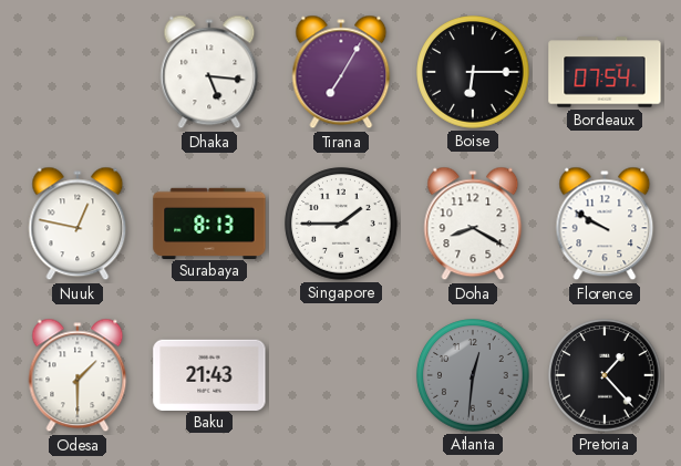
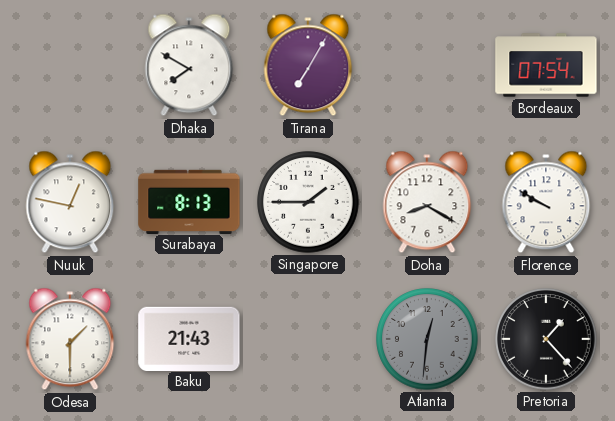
Dhaka: 5:16 -> 7:50 (189, 65)
Boise: 6:15 -> none (473, 72)
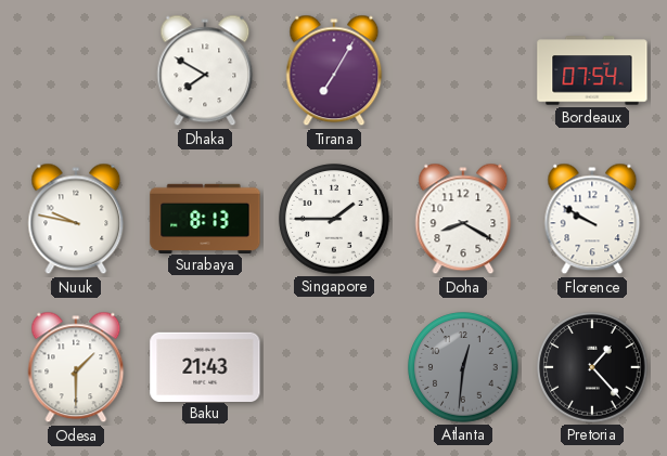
Nuuk: 12:47 -> 9:47 (76, 219)
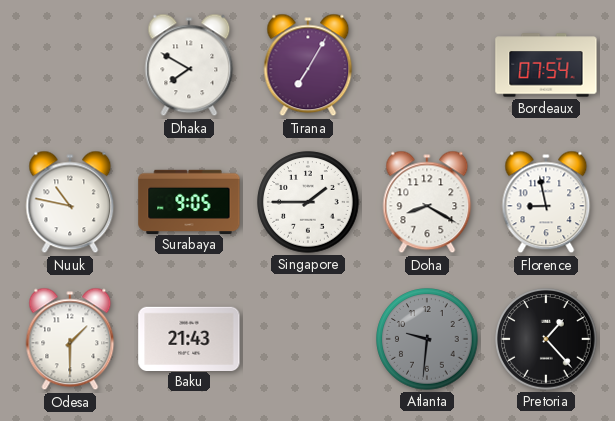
Nuuk: 9:47 -> 10:47 (70, 202)
Surabaya: 8:13 -> 9:05 (189, 201)
Florence: 9:50 -> 8:58 (546, 202)
Atlanta: 12:31 -> 9:31 (427, 339)
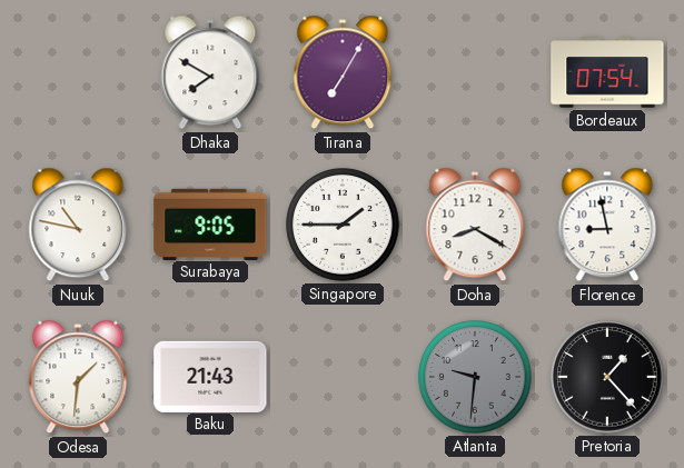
Odesa: 1:30 -> 1:31 (78, 377)
